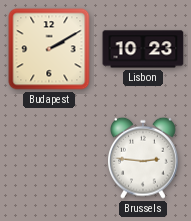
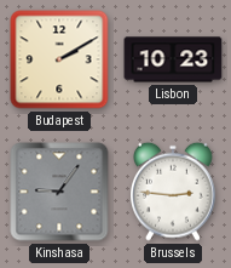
Kinshasa: none -> 9:06 (59, 192)
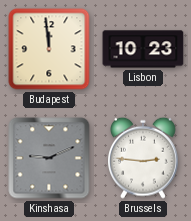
Budapest: 2:10 -> 11:59 (49, 49)
Kinshasa: 9:06 -> 9:11 (49, 158)
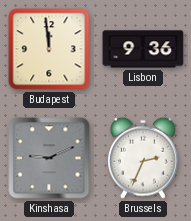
Lisbon: 10:23 -> 9:36 (143, 49)
Brussels: 2:46 -> 2:34 (144, 158)
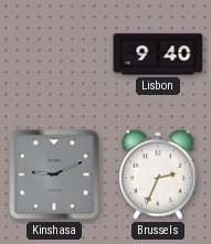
Budapest: 11:59 -> none (49, 49)
Lisbon: 9:36 -> 9:40 (158, 54)
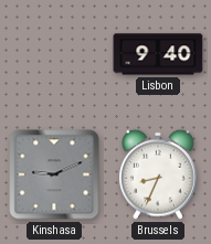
Brussels: 2:34 -> 8:34 (159, 174)
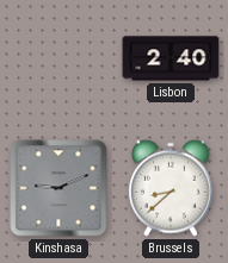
Lisbon: 9:40 -> 2:40 (171, 58)
Brussels: 8:34 -> 8:38 (172, 188)
